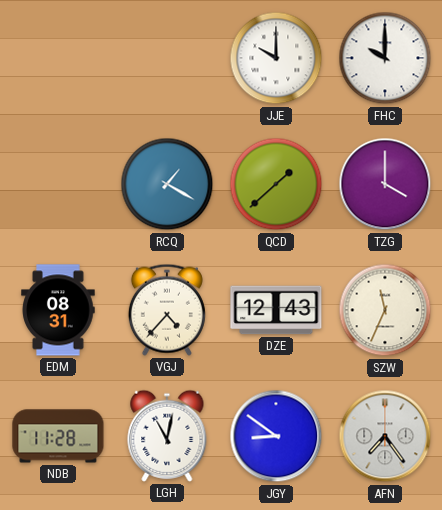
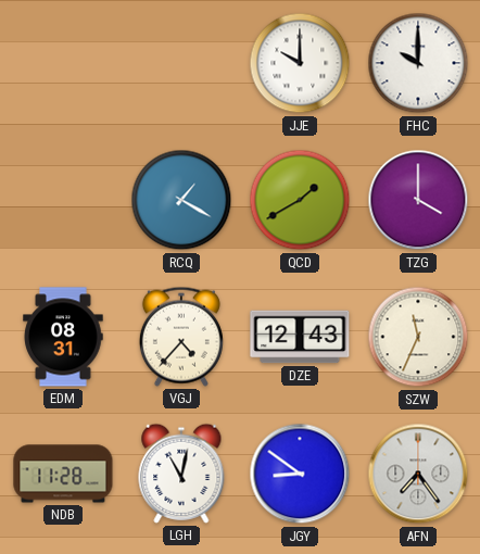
QCD: 1:38 -> 1:40 (300, 200)
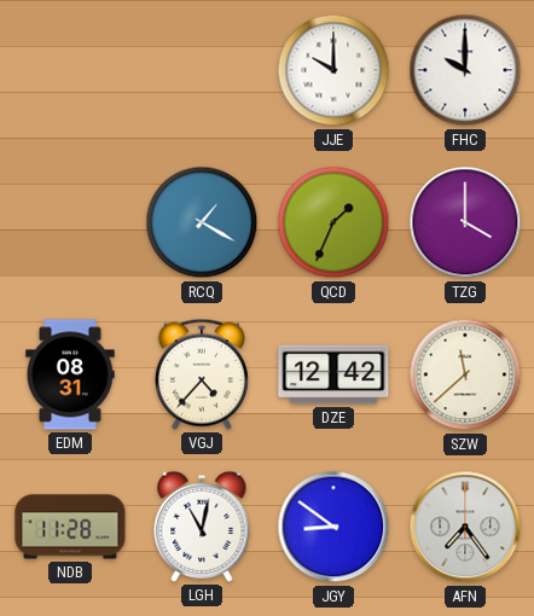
QCD: 1:40 -> 1:34 (333, 222)
DZE: 12:43 -> 12:42 (333, 374)
SZW: 11:34 -> 11:38 (465, 374)
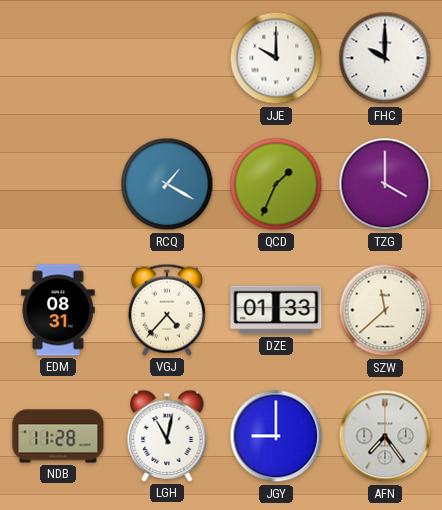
DZE: 12:42 -> 01:33 (276, 310)
JGY: 8:51 -> 9:00 (276, 436)
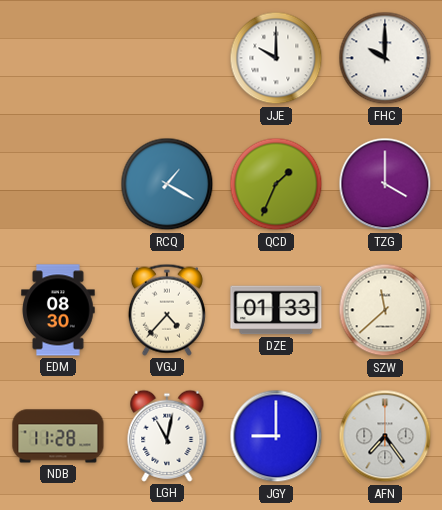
EDM: 08:31 -> 08:30 (58, 310)
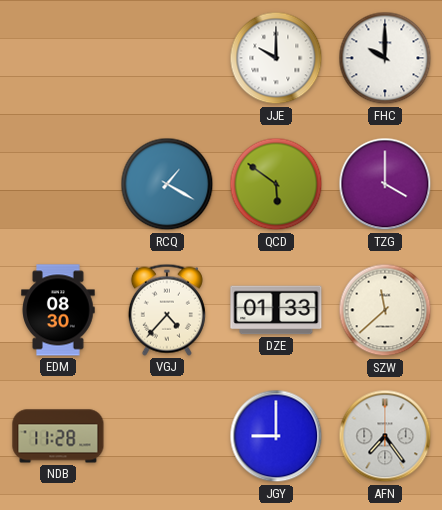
QCD: 1:34 -> 5:51 (276, 184)
LGH: 11:02 -> none (167, 436)
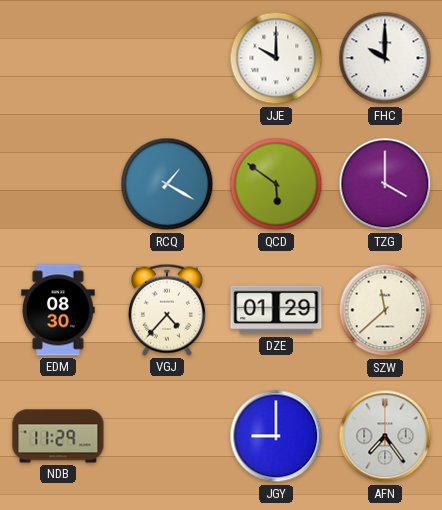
DZE: 01:33 -> 01:29 (276, 310)
NDB: 11:28 -> 11:29 (58, 436)
